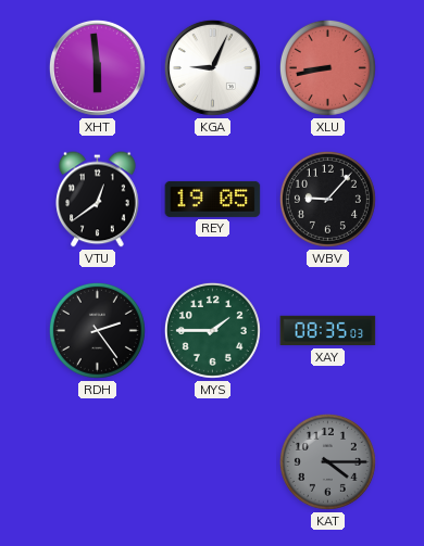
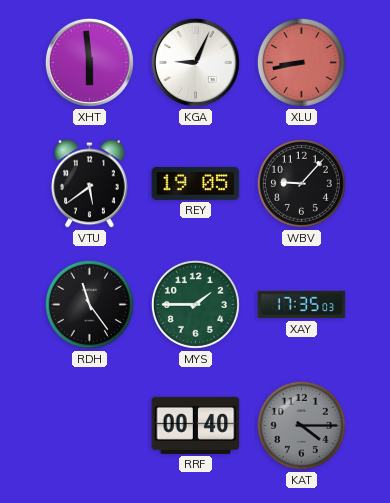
VTU: 12:39 -> 5:39 (90, 184)
RDH: 2:24 -> 11:24 (89, 304)
XAY: 08:35 -> 17:35 (302, 305)
RRF: none -> 00:40 (196, 425)
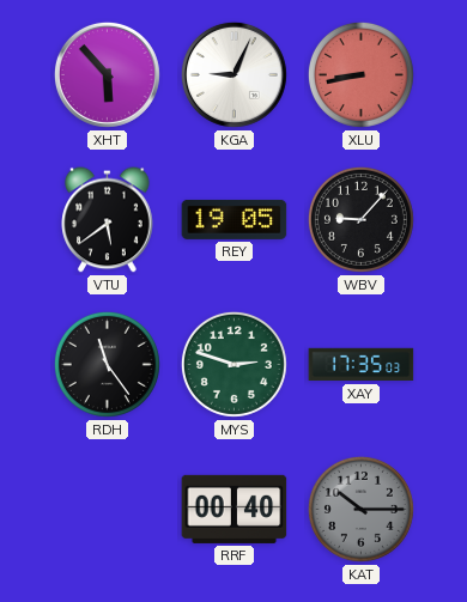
XHT: 5:59 -> 5:53 (107, 74)
MYS: 1:45 -> 2:48 (233, 364)
KAT: 4:15 -> 10:15 (360, 509)
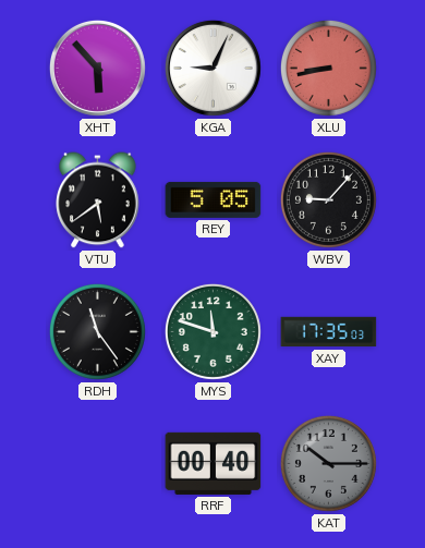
REY: 19:05 -> 5:05 (214, 199)
MYS: 2:48 -> 11:48 (212, 331)
